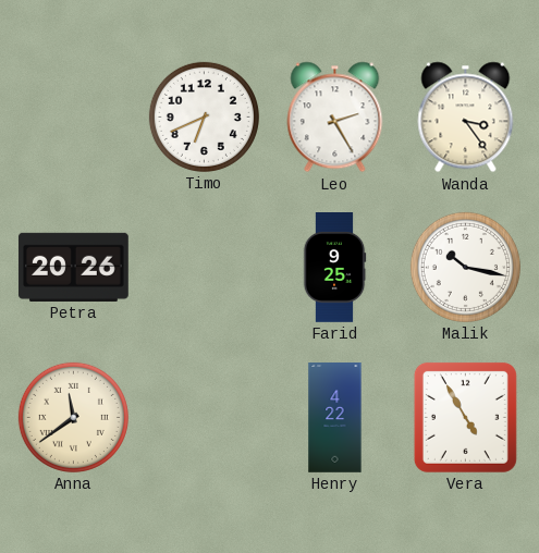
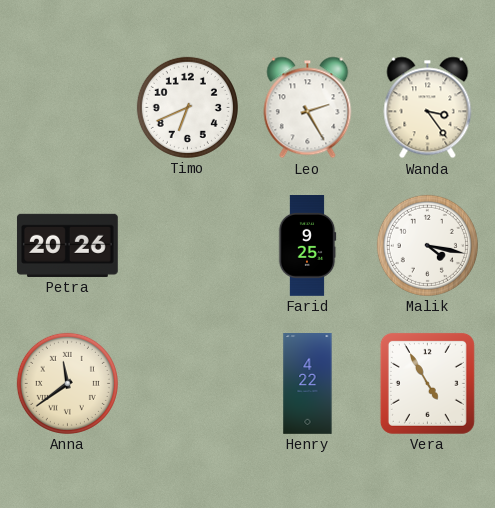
Malik: 10:17 -> 4:17 (427, 245)
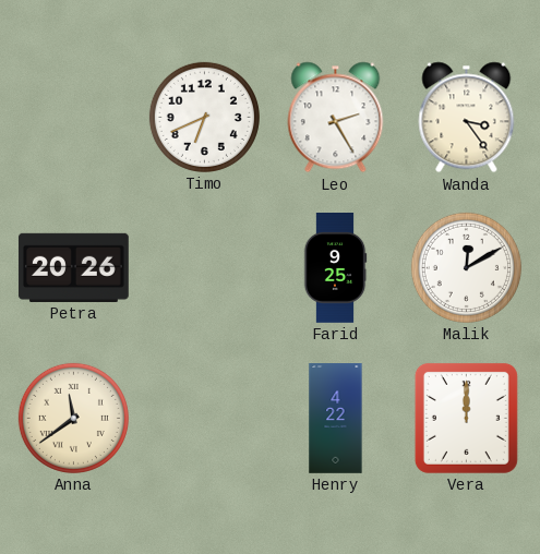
Malik: 4:17 -> 12:10 (466, 267)
Vera: 4:55 -> 12:00 (466, 418)
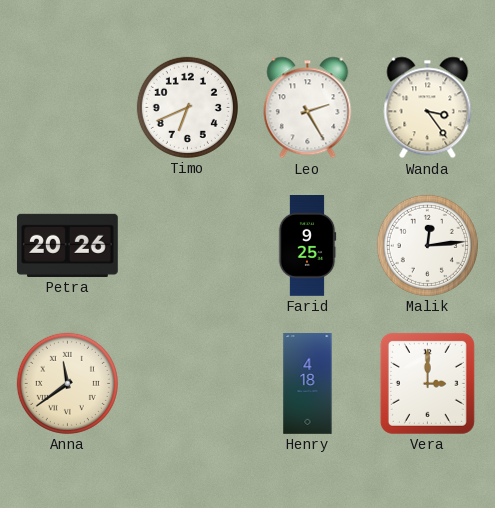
Malik: 12:10 -> 12:14 (427, 245)
Henry: 4:22 -> 4:18 (308, 384)
Vera: 12:00 -> 3:00 (427, 383)
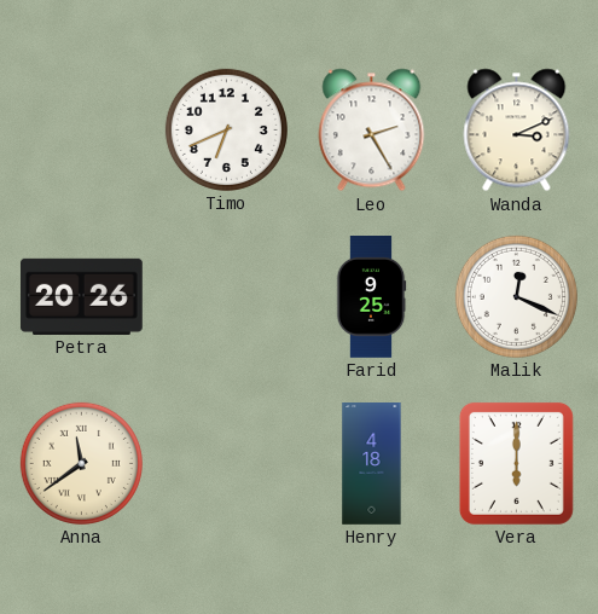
Wanda: 3:24 -> 3:11 (517, 131)
Malik: 12:14 -> 12:19 (516, 296)
Vera: 3:00 -> 6:00 (516, 463)
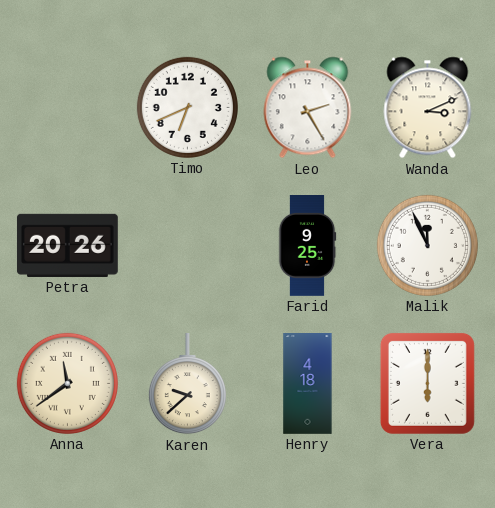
Malik: 12:19 -> 11:56 (427, 245)
Karen: none -> 9:38 (187, 385)
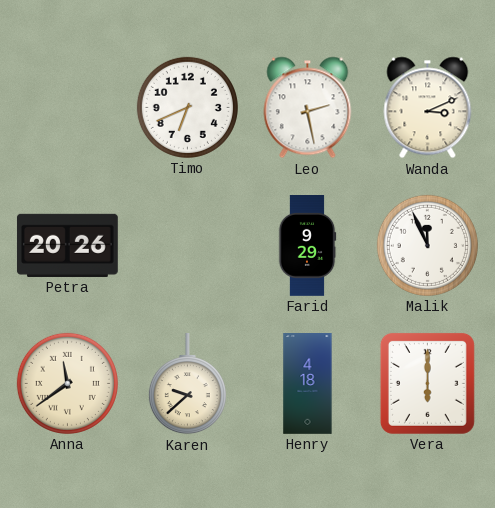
Leo: 2:25 -> 2:28 (308, 108)
Farid: 9:25 -> 9:29 (307, 246)
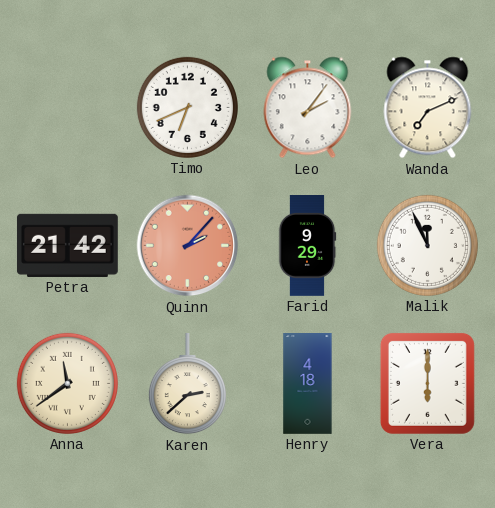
Leo: 2:28 -> 2:06 (308, 108)
Wanda: 3:11 -> 7:11 (428, 108)
Petra: 20:26 -> 21:42 (67, 245)
Quinn: none -> 2:07 (188, 246)
Karen: 9:38 -> 2:38 (187, 385)
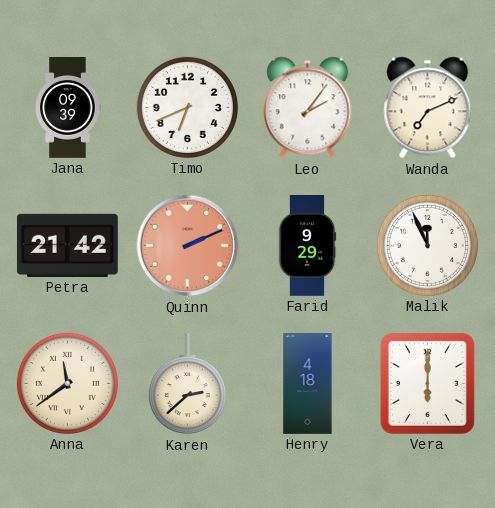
Jana: none -> 09:39 (68, 108)
Quinn: 2:07 -> 2:11 (188, 246)
